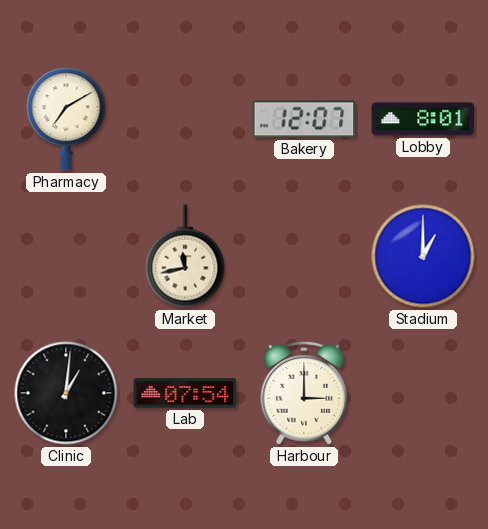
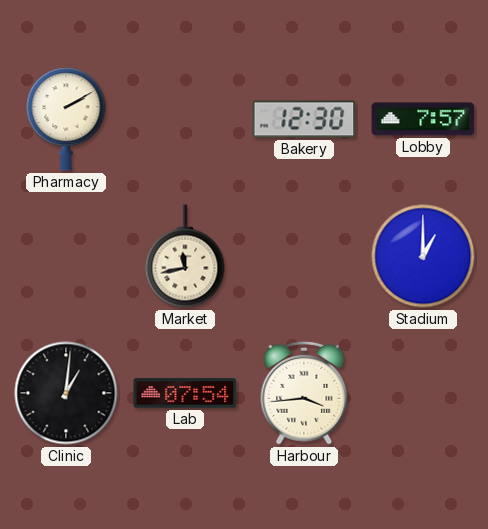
Pharmacy: 7:10 -> 2:10 (66, 119)
Bakery: 12:07 -> 12:30 (304, 119)
Lobby: 8:01 -> 7:57 (423, 119)
Harbour: 3:00 -> 3:44 (304, 393)
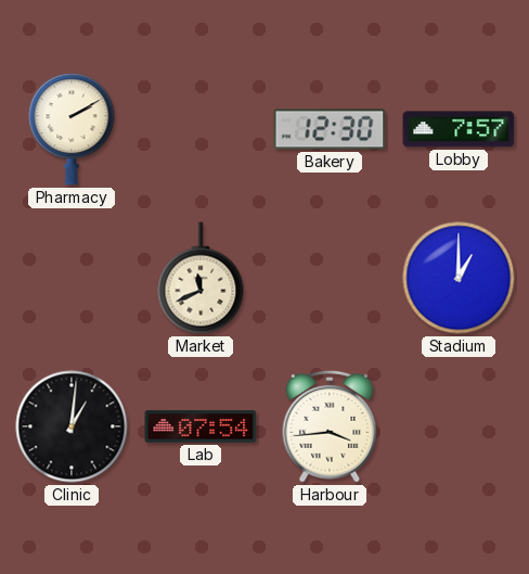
Market: 11:43 -> 11:41 (201, 278)
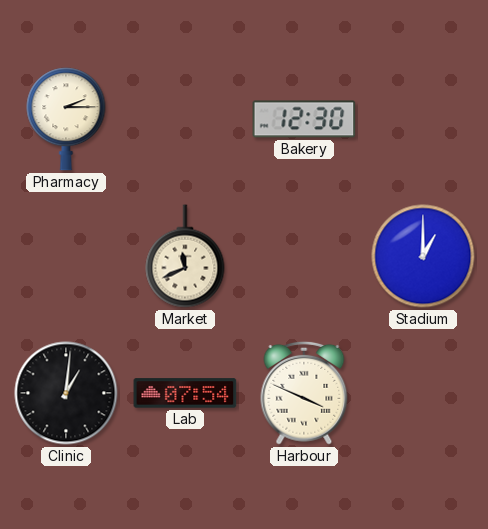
Pharmacy: 2:10 -> 2:15 (66, 119)
Lobby: 7:57 -> none (459, 129)
Harbour: 3:44 -> 3:49 (304, 393)
